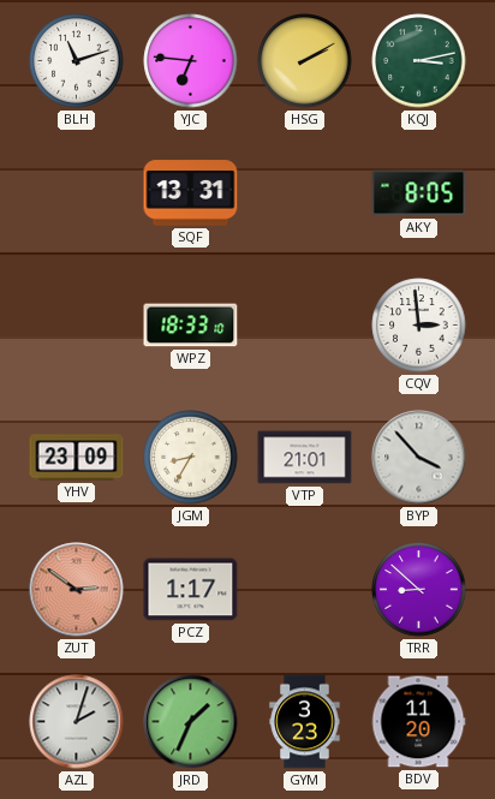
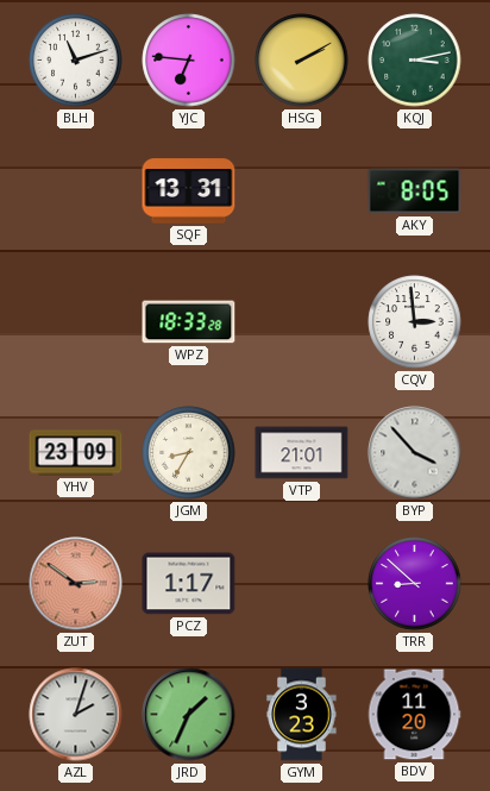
WPZ: 18:33:10 -> 18:33:28 (189, 322)
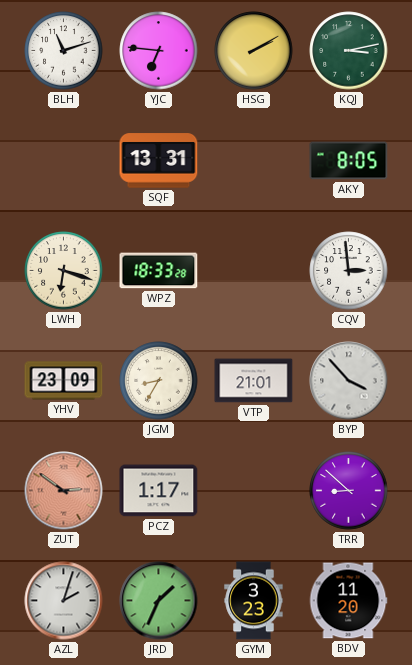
LWH: none -> 6:18 (64, 271)
